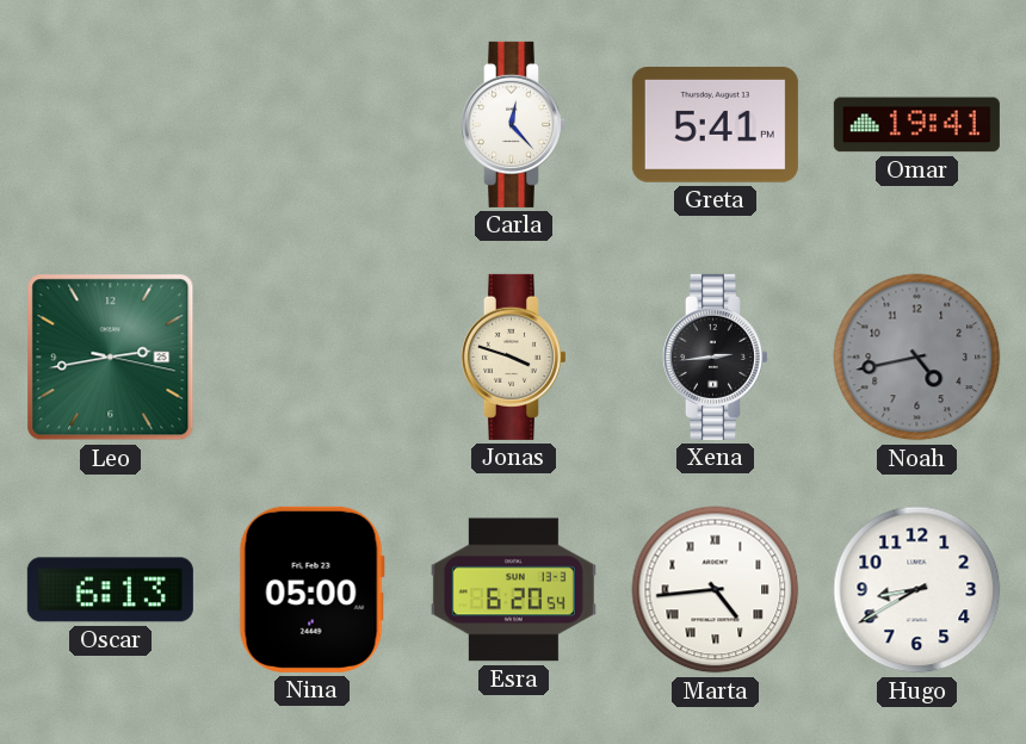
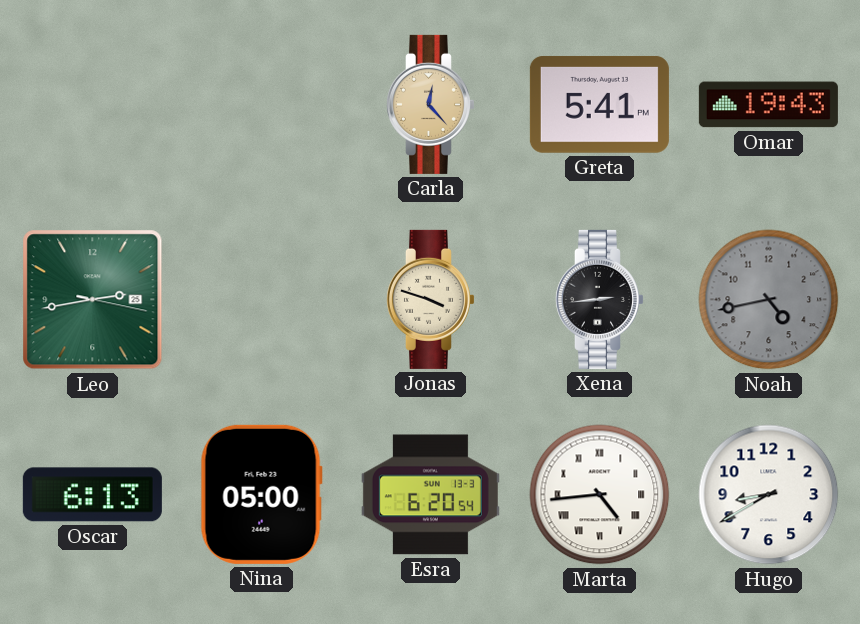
Carla dial: white -> champagne (430, 104)
Omar: 19:41 -> 19:43 (768, 105)
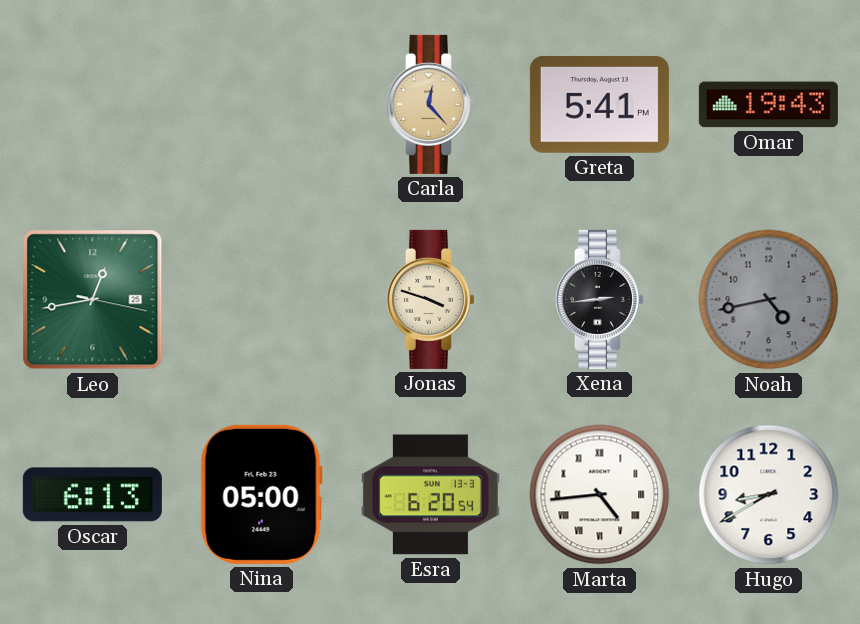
Leo: 2:43 -> 12:43 (93, 300)
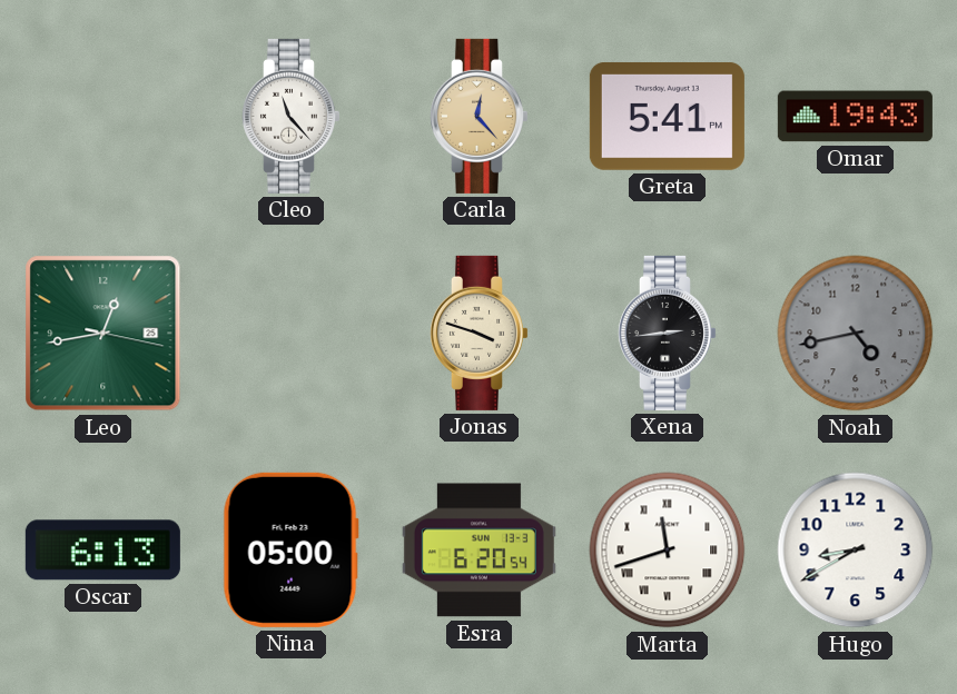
Cleo: none -> 11:23 (290, 116)
Marta: 4:44 -> 11:42 (668, 551)
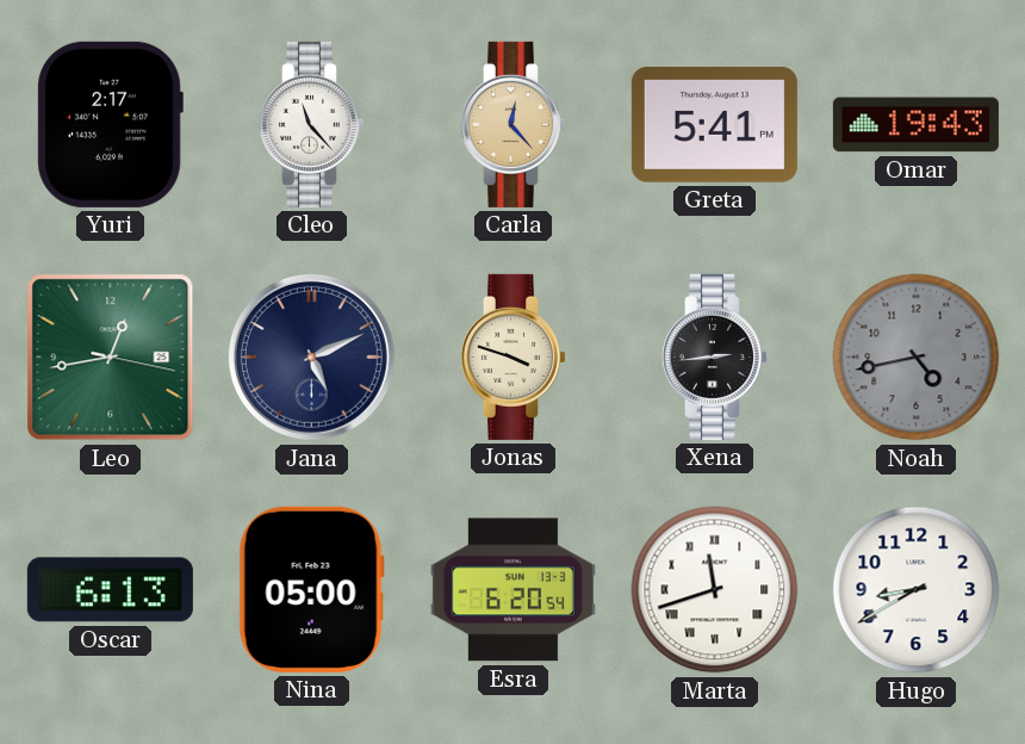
Yuri: none -> 2:17 (110, 124)
Jana: none -> 5:11 (311, 356)
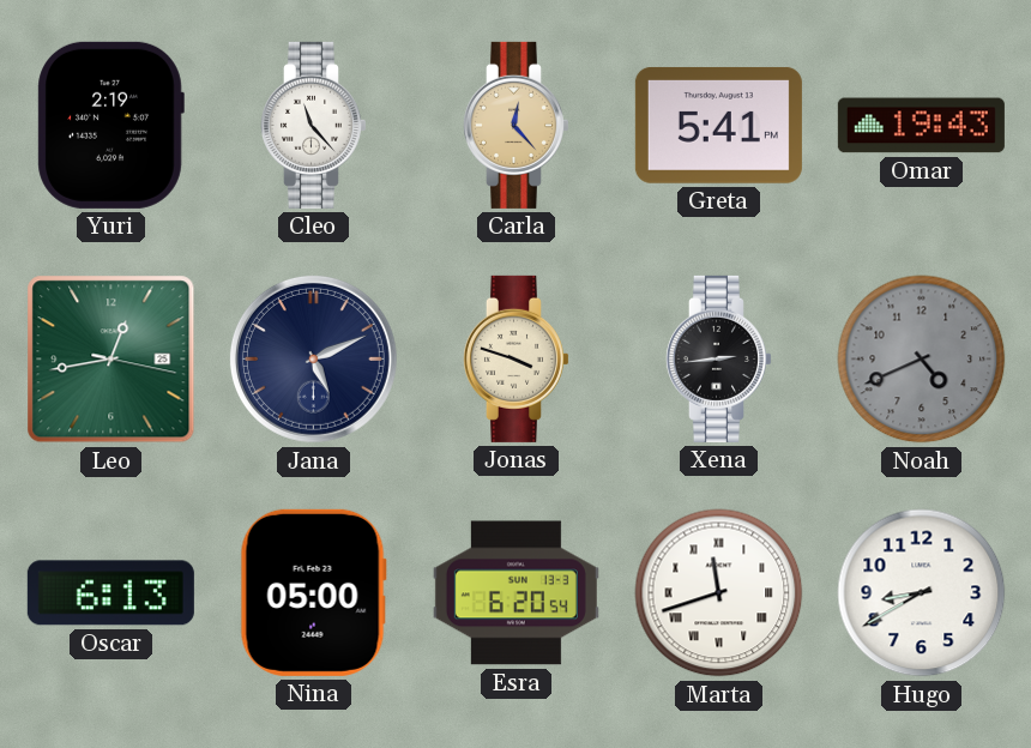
Yuri: 2:17 -> 2:19 (110, 125)
Noah: 4:43 -> 4:41 (922, 360)
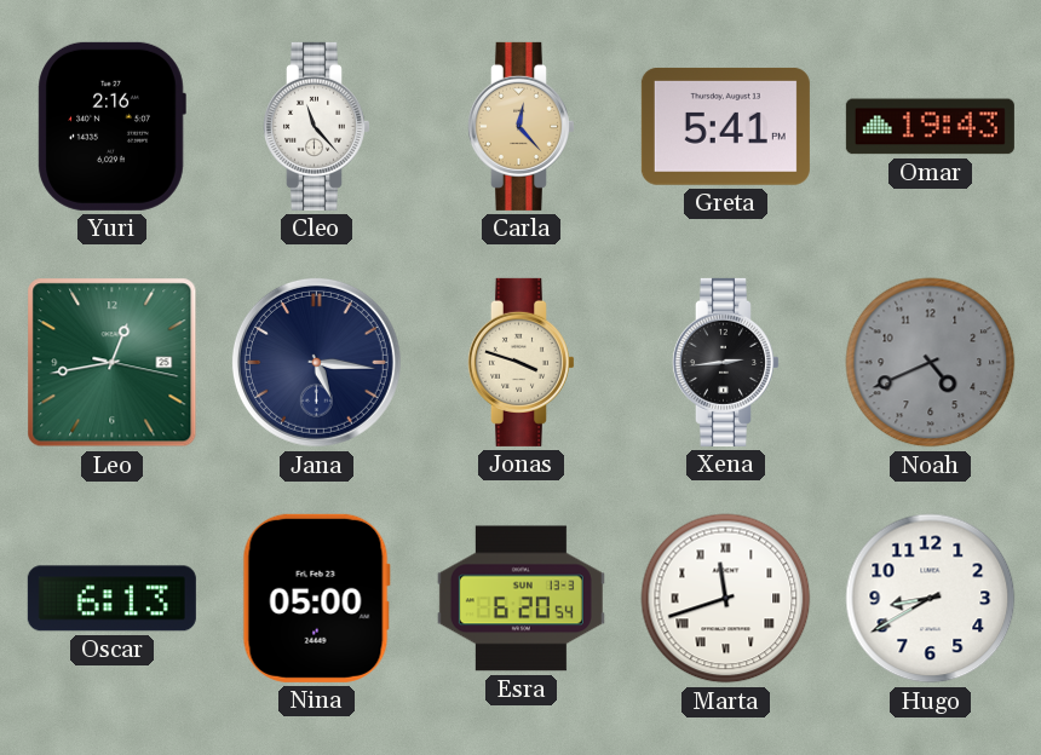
Yuri: 2:19 -> 2:16 (111, 126)
Jana: 5:11 -> 5:16 (316, 362)
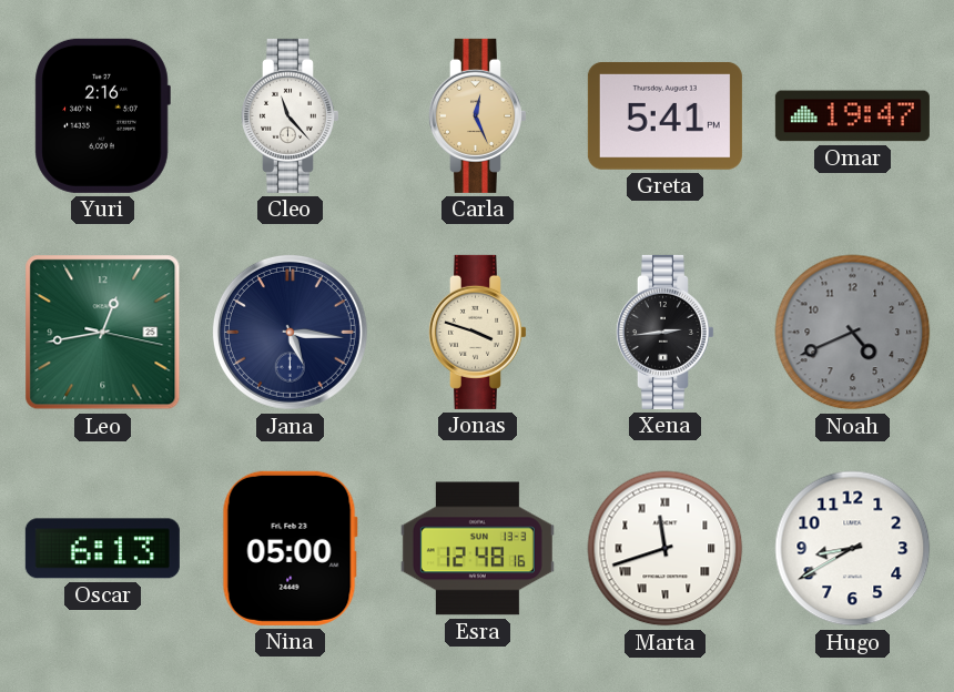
Carla: 12:23 -> 12:26 (477, 115)
Omar: 19:43 -> 19:47 (852, 116)
Esra: 6:20 -> 12:48 (477, 549)
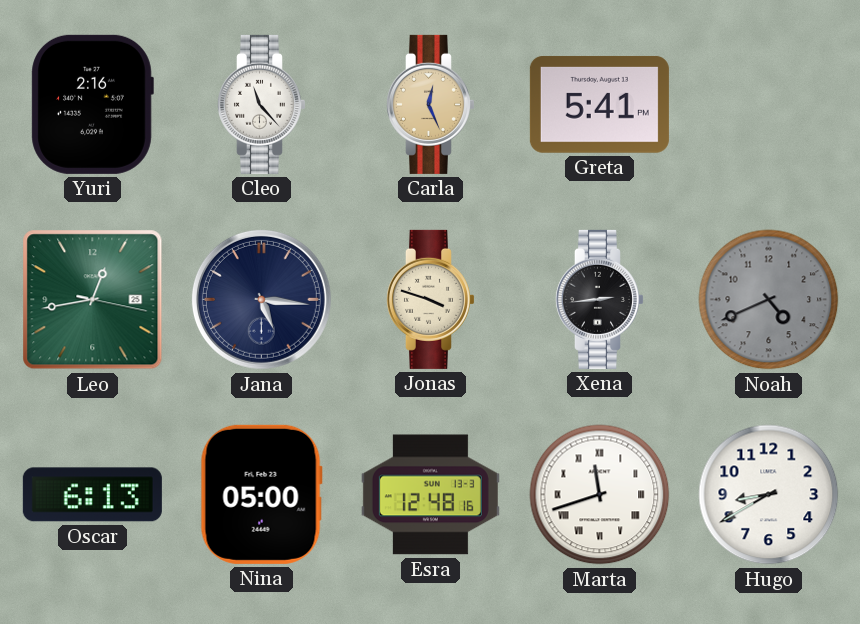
Omar: 19:47 -> none (852, 116)
